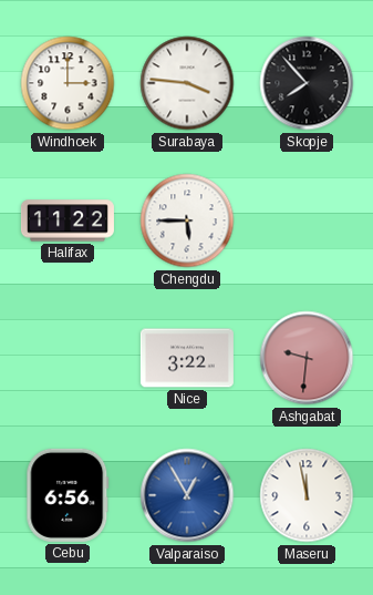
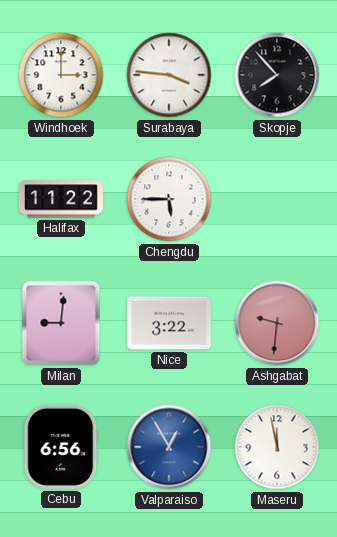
Milan: none -> 9:01 (61, 323)
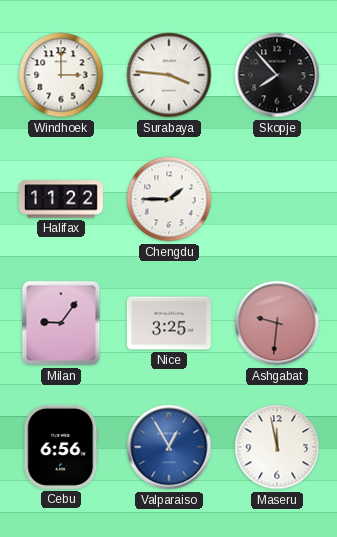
Chengdu: 5:45 -> 1:45 (169, 199)
Milan: 9:01 -> 9:06 (61, 323)
Nice: 3:22 -> 3:25 (169, 323)
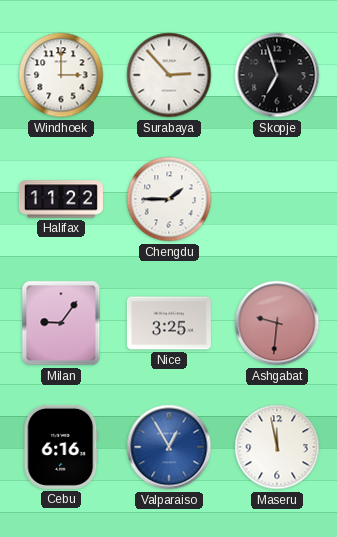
Surabaya: 3:46 -> 2:53 (169, 75)
Skopje: 7:53 -> 6:57 (277, 75)
Cebu: 6:56 -> 6:16 (61, 447)
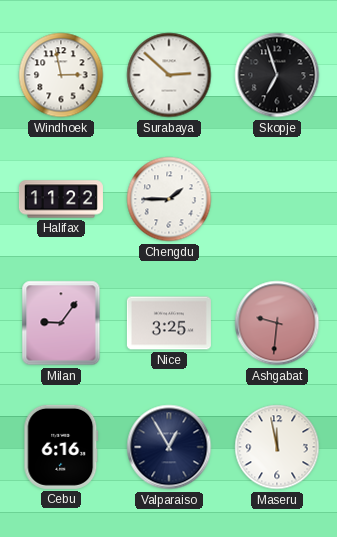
Windhoek: 3:00 -> 2:58 (61, 75)
Surabaya: 2:53 -> 2:52 (169, 75)
Valparaiso dial: blue -> navy (169, 447)
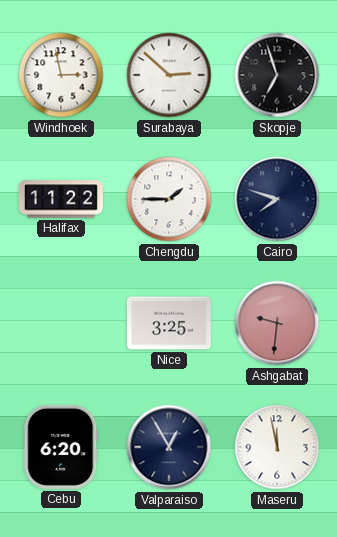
Cairo: none -> 7:48 (277, 199)
Milan: 9:06 -> none (61, 323)
Cebu: 6:16 -> 6:20 (61, 447)
